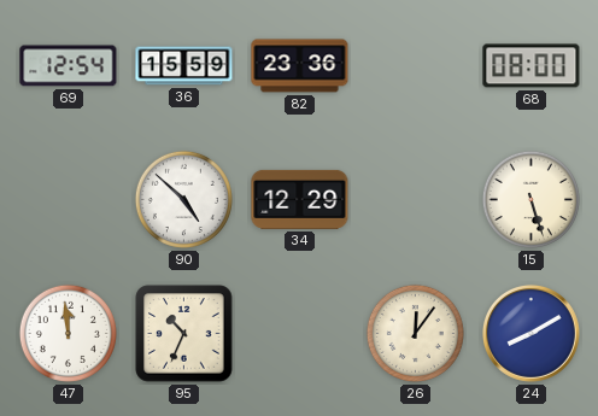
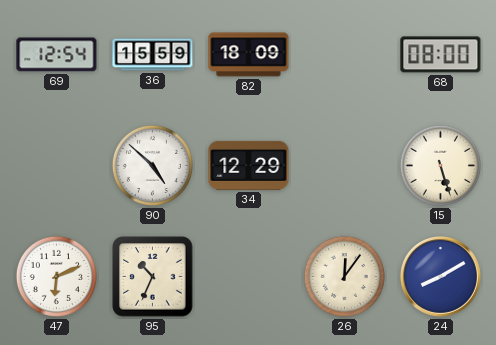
82: 23:36 -> 18:09 (249, 55)
47: 11:59 -> 6:11 (56, 276)
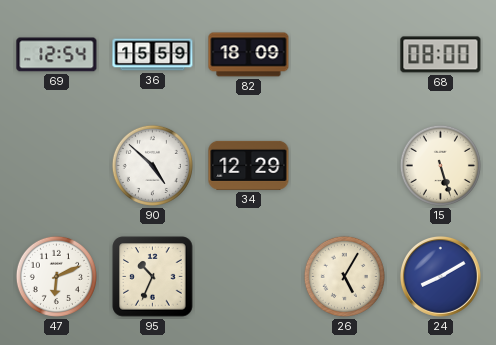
26: 12:06 -> 5:05 (344, 276)
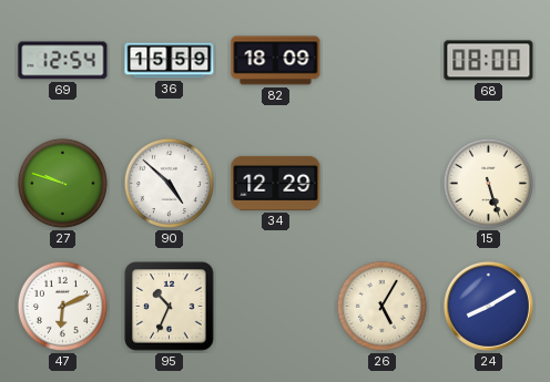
27: none -> 9:48 (62, 183)
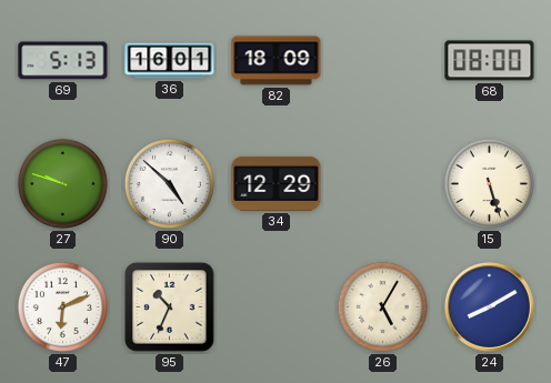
69: 12:54 -> 5:13 (63, 61)
36: 15:59 -> 16:01 (170, 61)
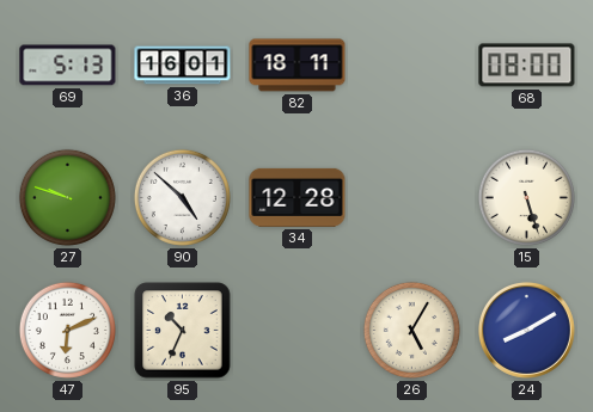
82: 18:09 -> 18:11 (298, 66)
34: 12:29 -> 12:28 (298, 197)
